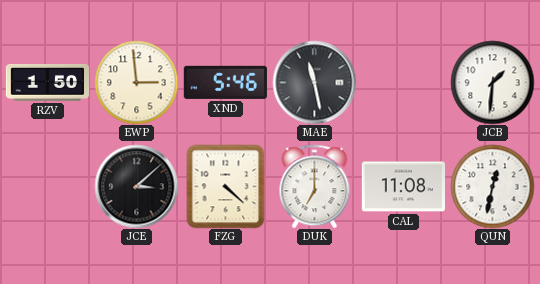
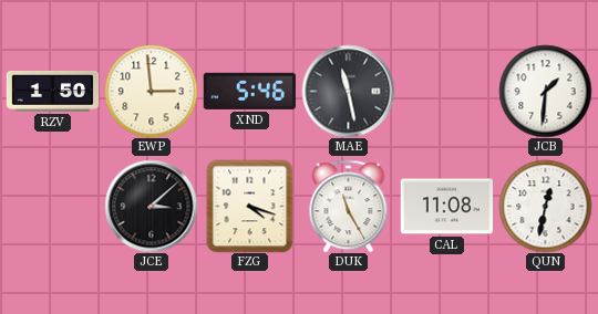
FZG: 4:22 -> 4:18 (250, 206)
DUK: 7:00 -> 11:25 (349, 206)
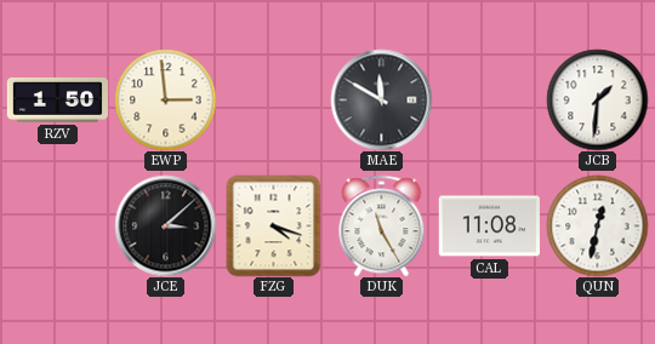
XND: 5:46 -> none (249, 91)
MAE: 11:28 -> 11:50 (381, 99)
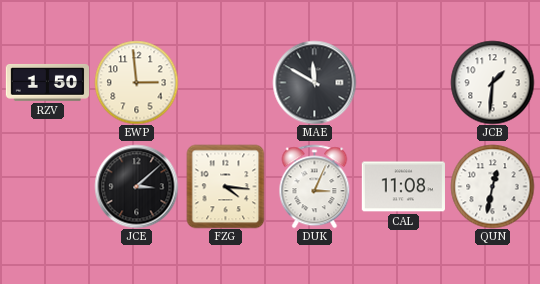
FZG: 4:18 -> 4:16 (226, 186)
DUK: 11:25 -> 3:04 (315, 186)
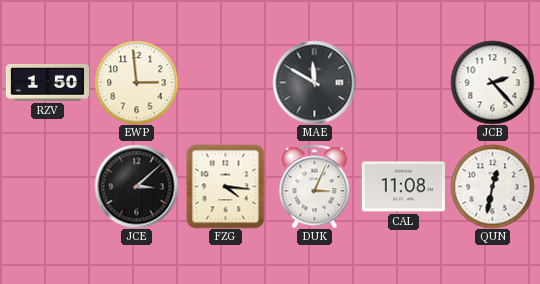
JCB: 1:31 -> 2:23 (492, 82)
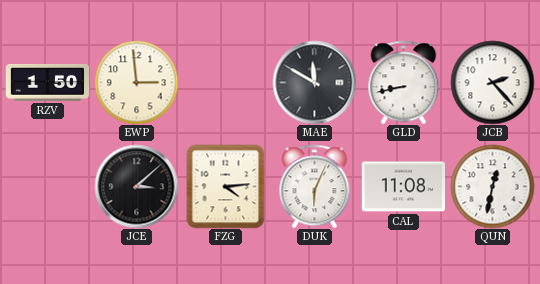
GLD: none -> 8:43 (404, 82)
FZG: 4:16 -> 4:14 (226, 186)
DUK: 3:04 -> 6:04 (315, 186)
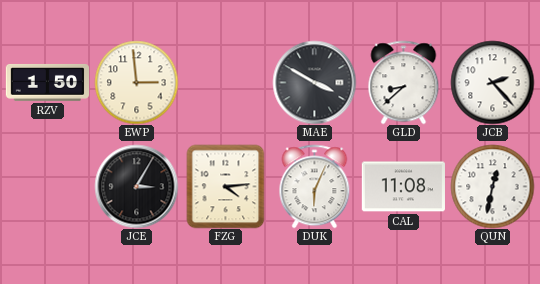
MAE: 11:50 -> 3:50 (314, 82)
GLD: 8:43 -> 8:38 (404, 82)
JCE: 3:08 -> 3:05 (136, 186)
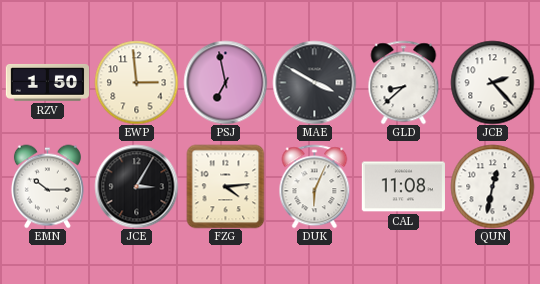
PSJ: none -> 6:58 (225, 82)
EMN: none -> 10:15 (47, 186)
